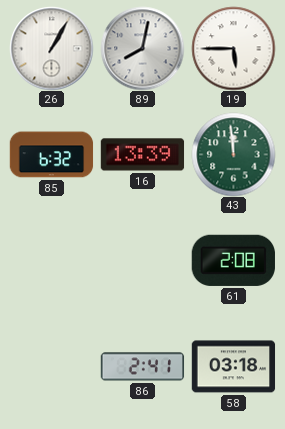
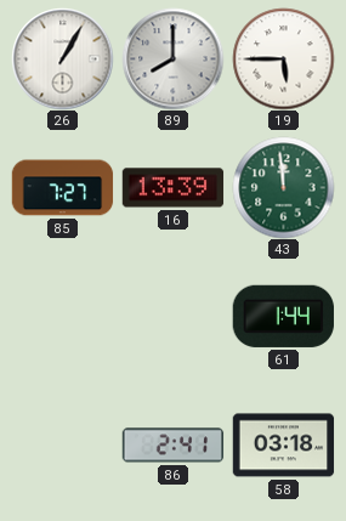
89: 8:02 -> 8:00 (172, 58)
85: 6:32 -> 7:27 (62, 188)
61: 2:08 -> 1:44 (283, 316)
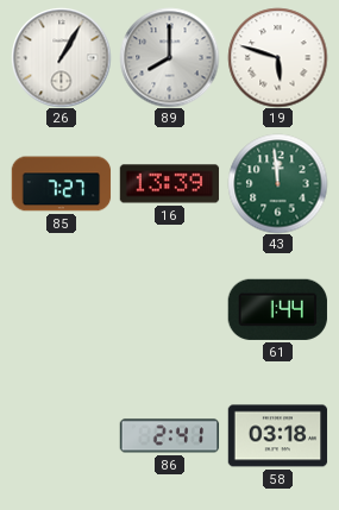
19: 5:45 -> 5:48 (277, 57)
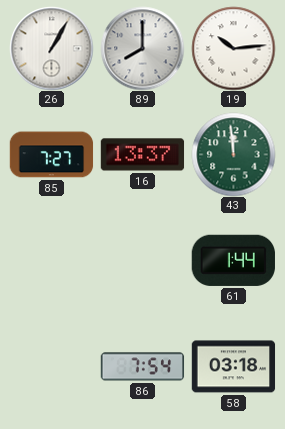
19: 5:48 -> 10:14 (233, 48)
16: 13:39 -> 13:37 (142, 155)
86: 2:41 -> 7:54 (142, 367)
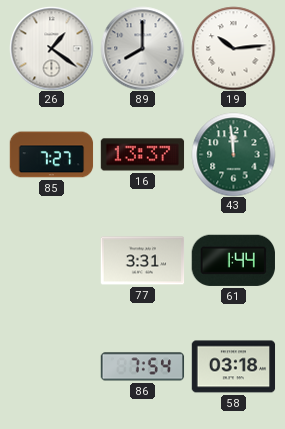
26: 1:05 -> 1:21 (51, 48)
77: none -> 3:31 (142, 261)
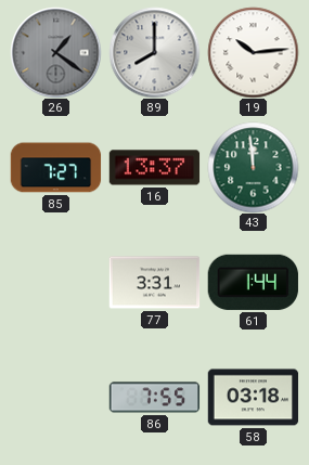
26 dial: white -> grey (55, 52)
86: 7:54 -> 7:55 (154, 398)
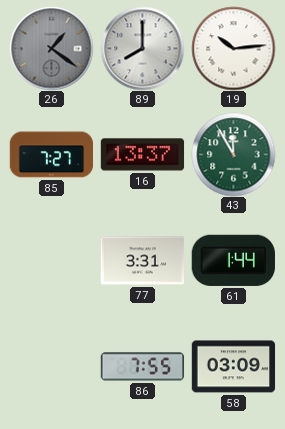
43: 11:59 -> 11:55 (233, 154)
58: 03:18 -> 03:09 (233, 367)
